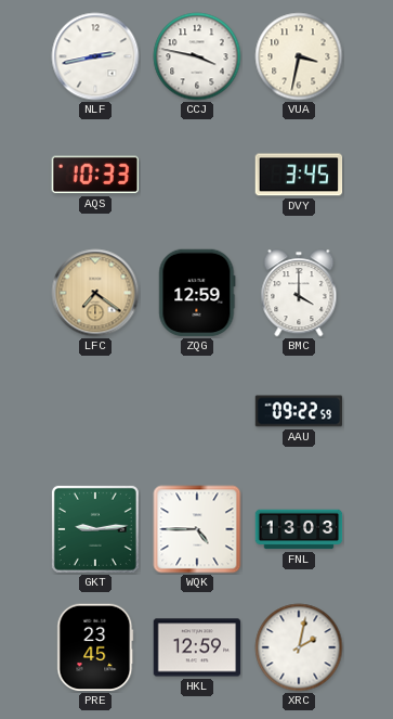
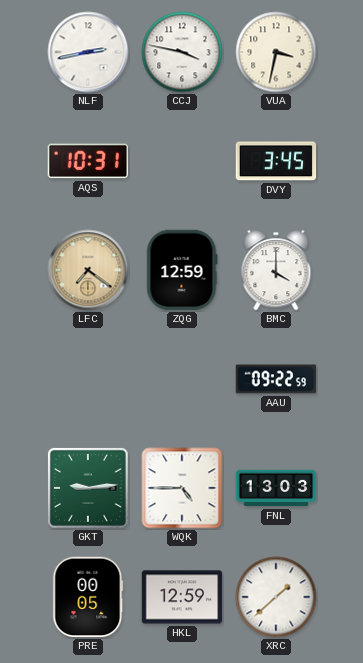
AQS: 10:33 -> 10:31 (87, 161)
PRE: 23:45 -> 00:05 (88, 597)
XRC: 2:02 -> 1:38 (276, 597)
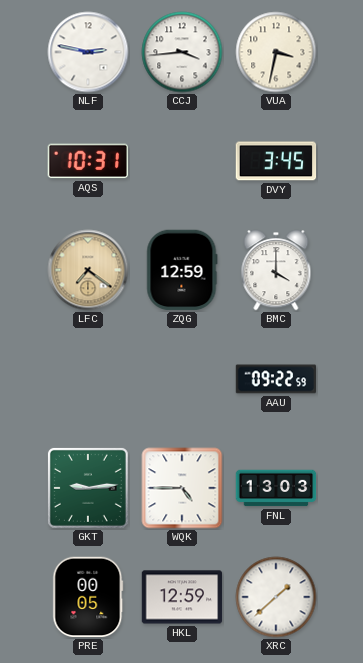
NLF: 2:43 -> 2:47 (88, 52)
CCJ: 3:47 -> 3:44 (182, 52)
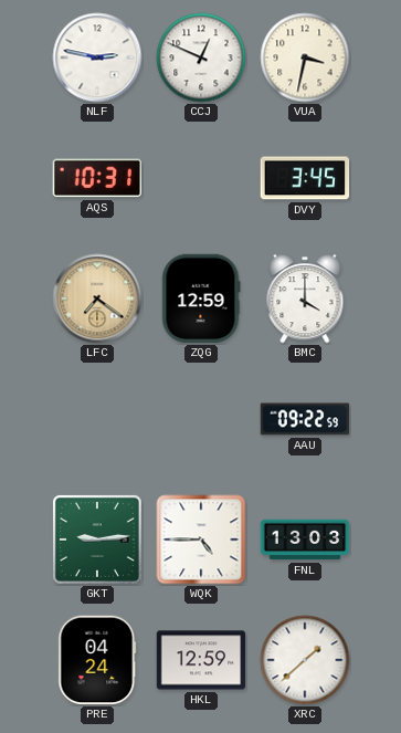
CCJ: 3:44 -> 12:49 (201, 57)
PRE: 00:05 -> 04:24 (97, 660)
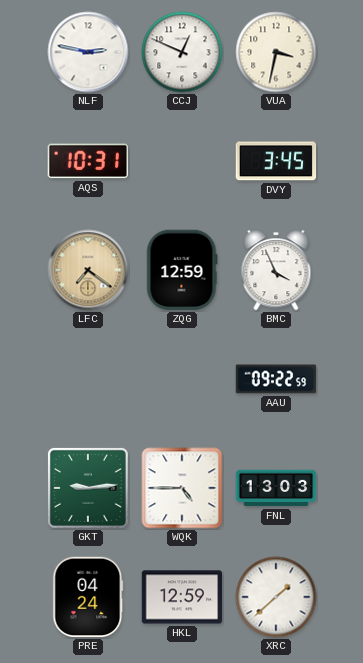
BMC: 4:00 -> 3:56 (276, 270)
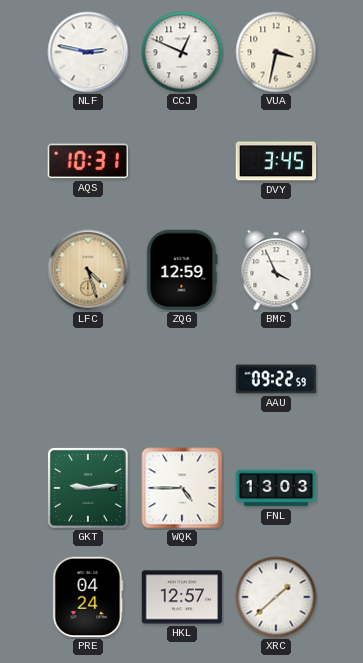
LFC: 7:21 -> 4:27 (88, 270)
HKL: 12:59 -> 12:57 (182, 597)
